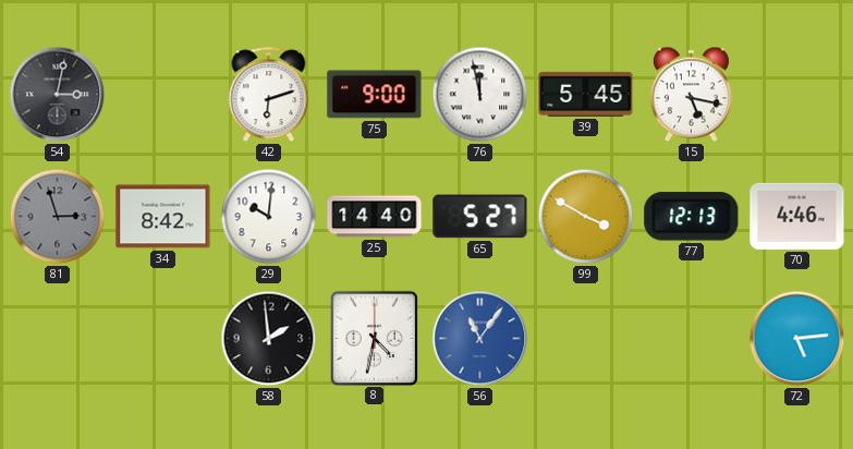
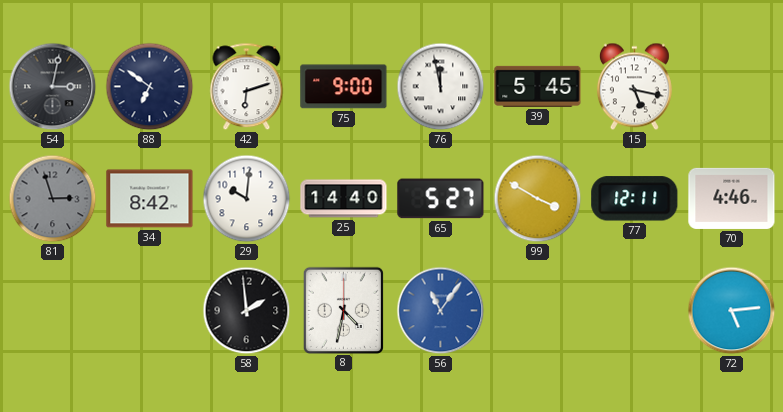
88: none -> 6:51 (150, 87)
77: 12:13 -> 12:11 (635, 199)
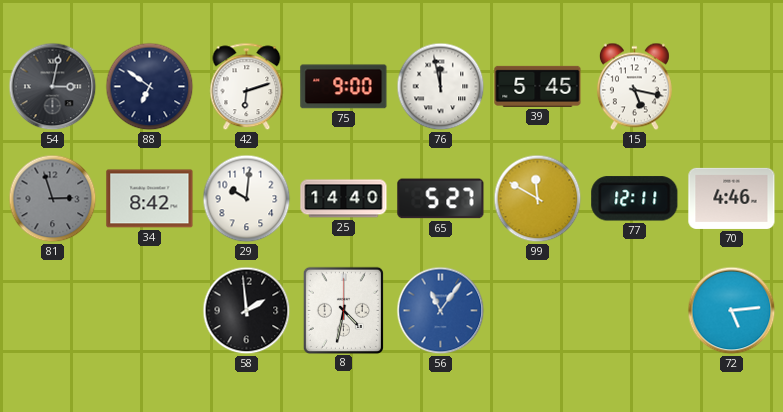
99: 3:50 -> 11:50 (538, 199)
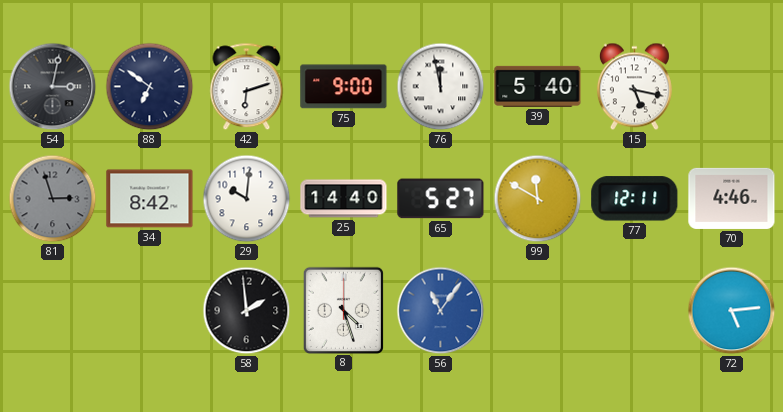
39: 5:45 -> 5:40 (538, 86)
8: 4:32 -> 4:27 (343, 310)
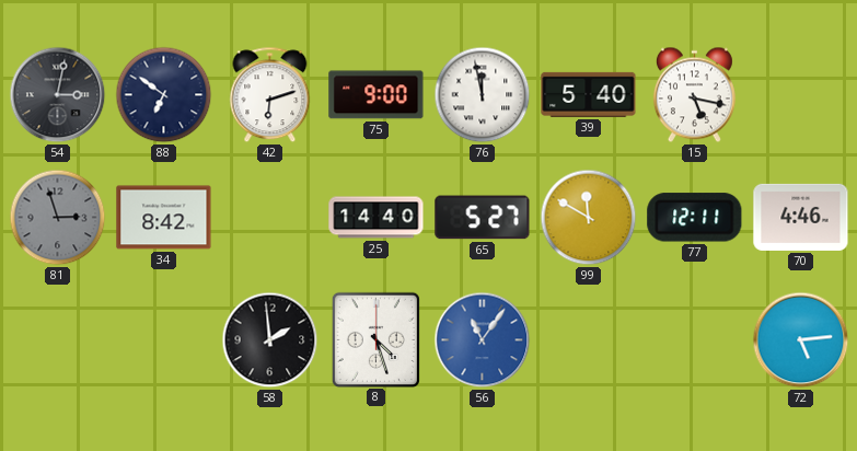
29: 10:01 -> none (247, 199)
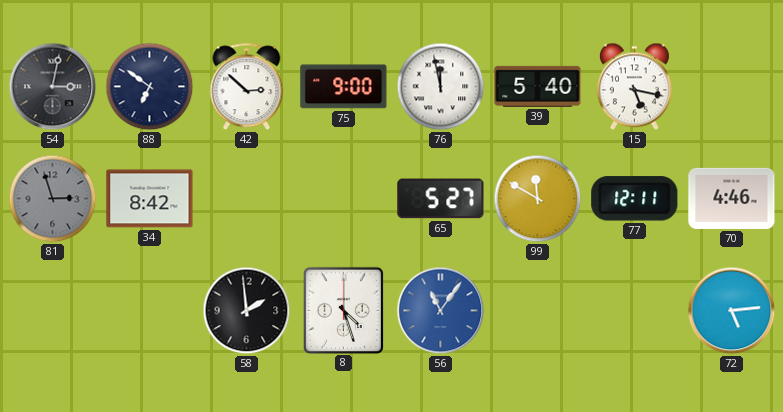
42: 6:12 -> 2:52 (247, 87)
25: 14:40 -> none (377, 218)
